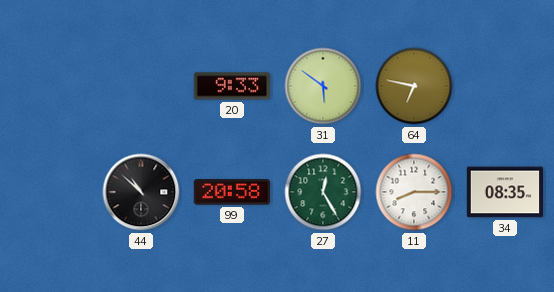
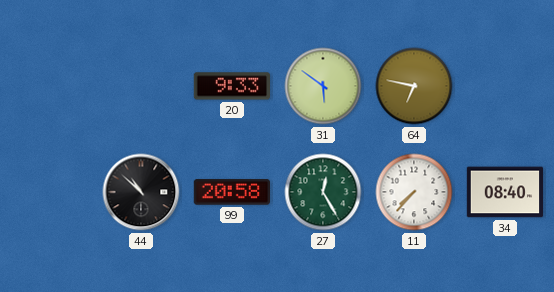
11: 8:15 -> 7:37 (414, 192)
34: 08:35 -> 08:40 (505, 192)
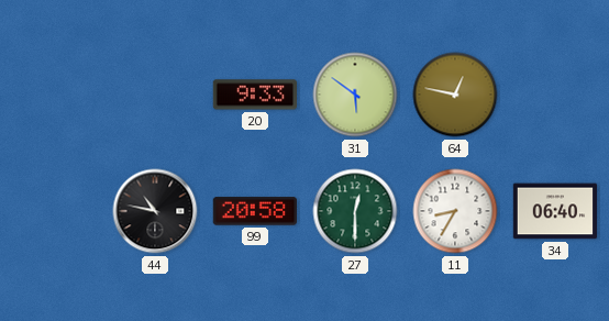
64: 6:47 -> 12:47 (455, 95)
44: 10:52 -> 10:47 (155, 211)
27: 12:25 -> 12:30 (355, 211)
11: 7:37 -> 8:35 (455, 211)
34: 08:40 -> 06:40 (555, 211)
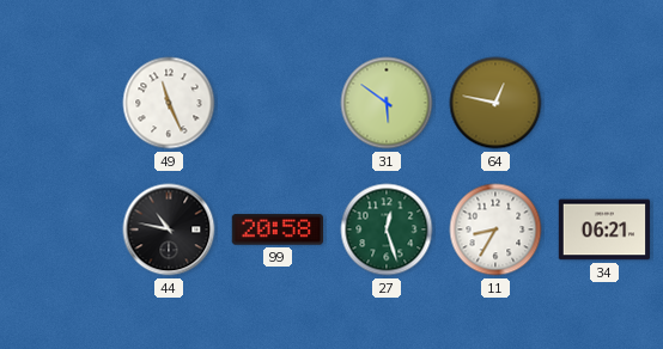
49: none -> 11:26 (169, 103)
20: 9:33 -> none (254, 95)
27: 12:30 -> 12:27 (387, 229)
34: 06:40 -> 06:21 (604, 229)
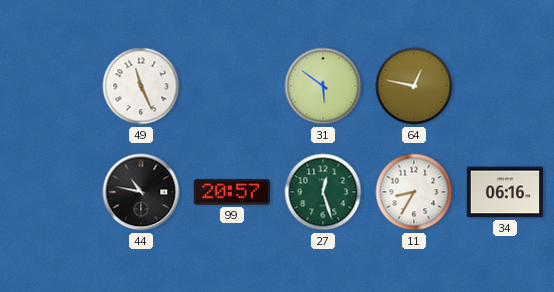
99: 20:58 -> 20:57 (231, 192)
34: 06:21 -> 06:16 (505, 192)
